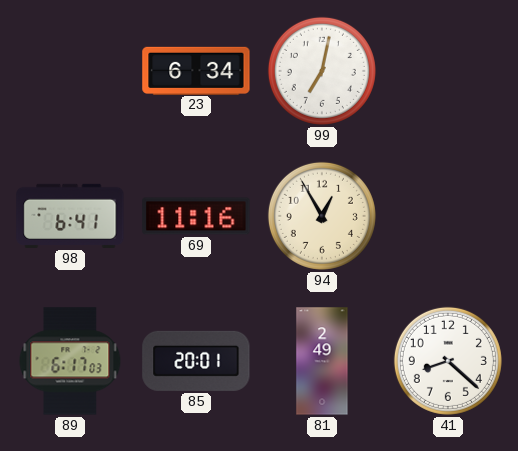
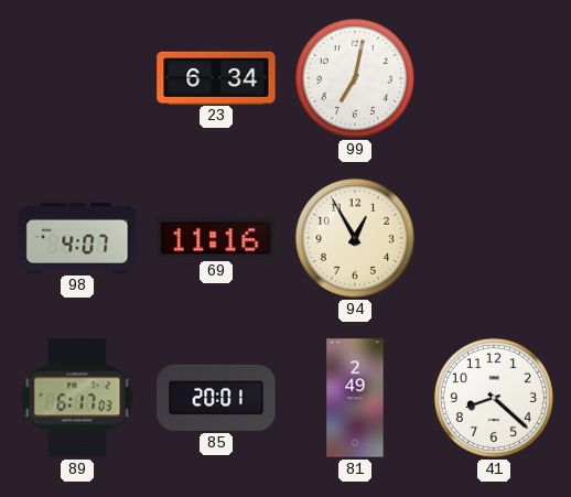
98: 6:41 -> 4:07 (77, 238)
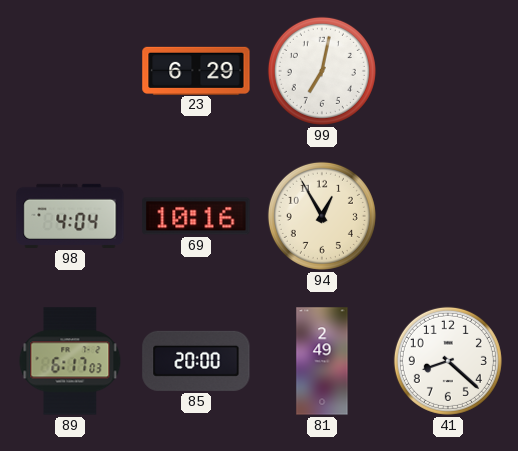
23: 6:34 -> 6:29 (196, 70)
98: 4:07 -> 4:04 (70, 216)
69: 11:16 -> 10:16 (196, 216)
85: 20:01 -> 20:00 (196, 361)
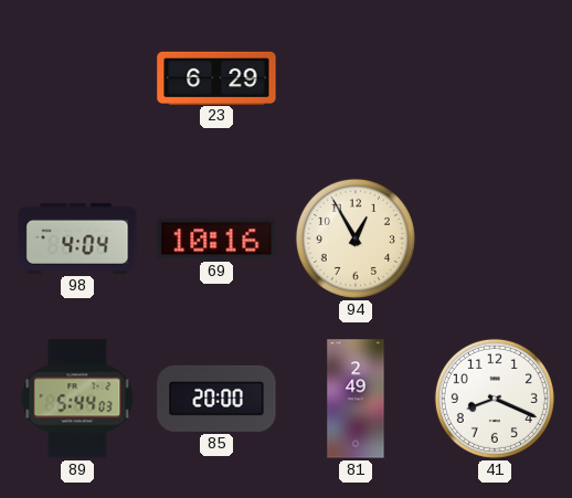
99: 7:02 -> none (322, 71)
89: 6:17 -> 5:44 (77, 399)
41: 8:22 -> 8:19 (495, 399)
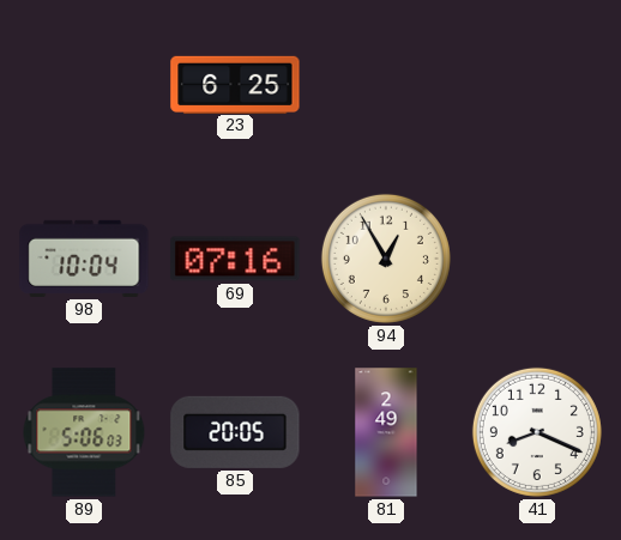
23: 6:29 -> 6:25 (235, 84)
98: 4:04 -> 10:04 (84, 259)
69: 10:16 -> 07:16 (235, 259)
89: 5:44 -> 5:06 (84, 432)
85: 20:00 -> 20:05 (235, 432)
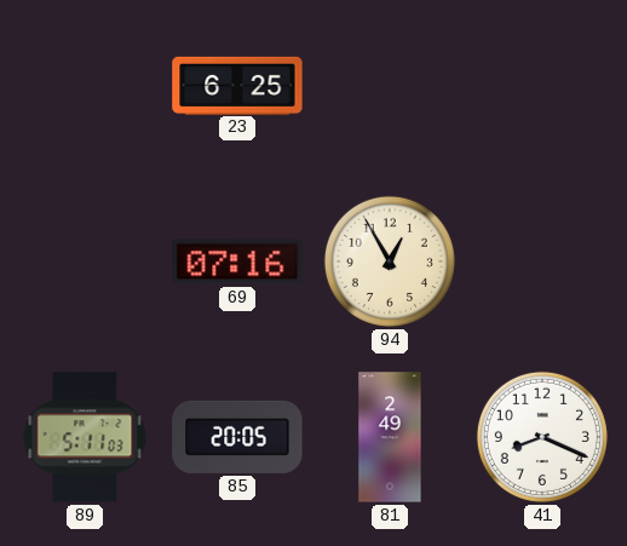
98: 10:04 -> none (84, 259)
89: 5:06 -> 5:11 (85, 437)
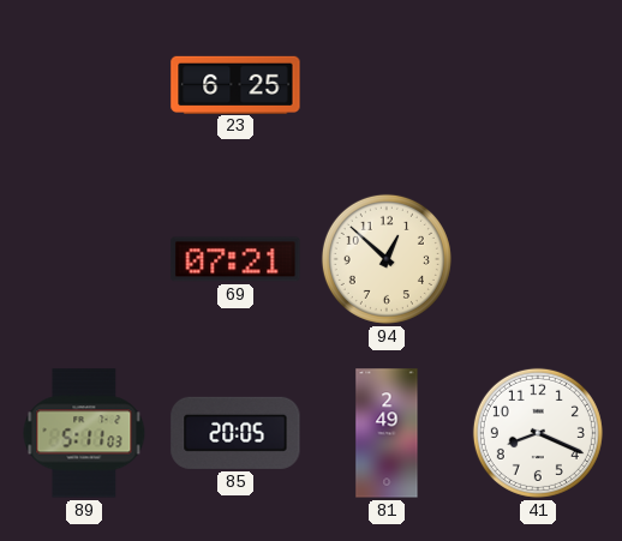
69: 07:16 -> 07:21 (235, 259)
94: 12:55 -> 12:52 (387, 259)
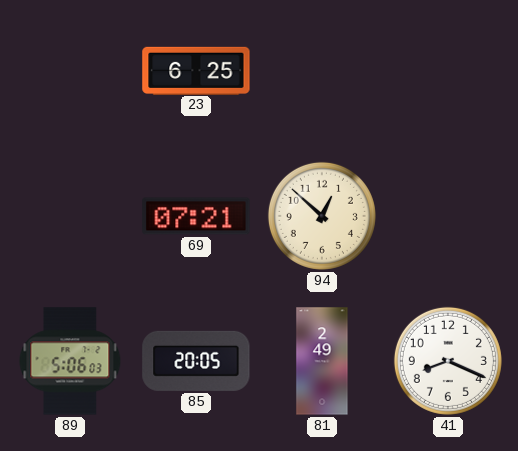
89: 5:11 -> 5:06 (70, 361)
